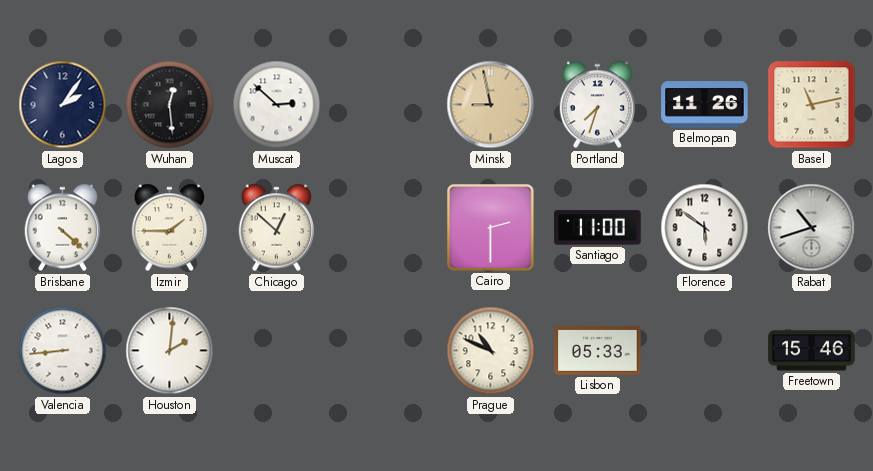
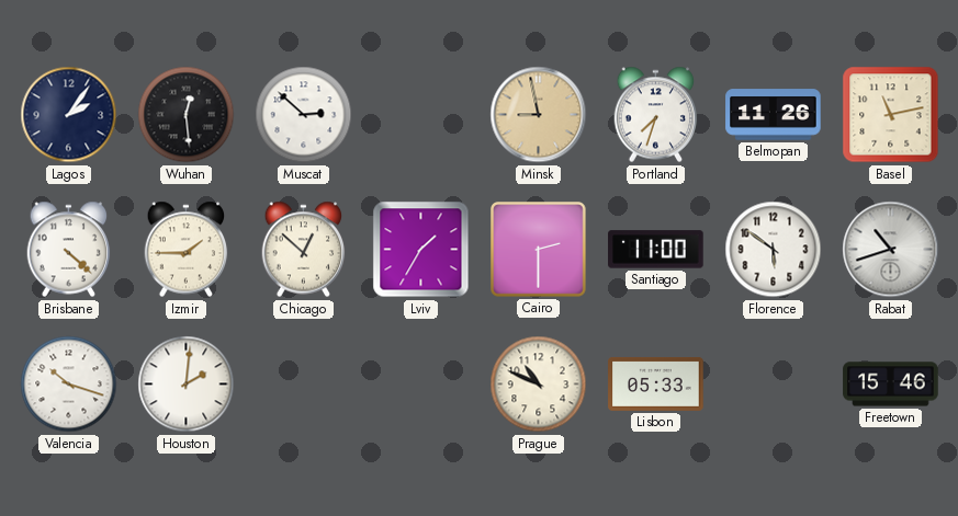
Lviv: none -> 1:35 (421, 250)
Valencia: 8:44 -> 10:18 (69, 385)
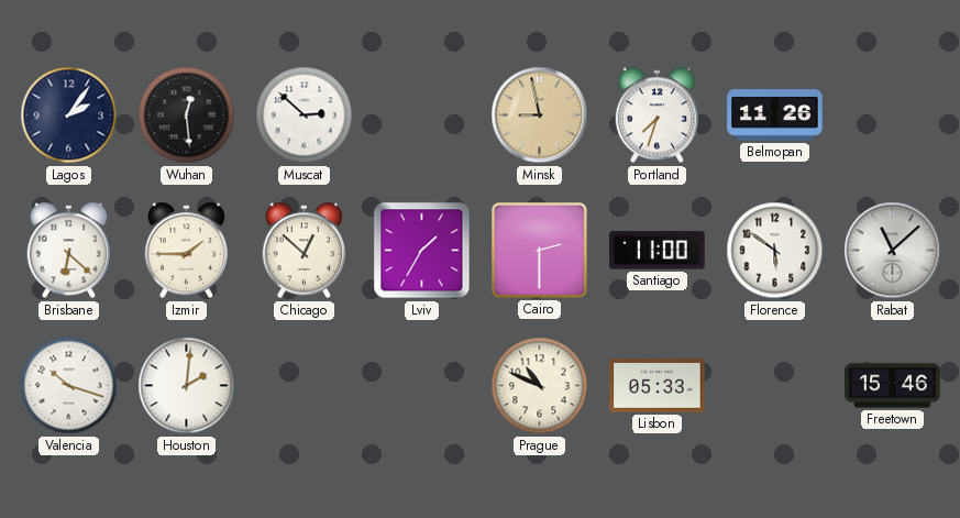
Basel: 11:13 -> none (891, 115)
Brisbane: 4:22 -> 6:22 (69, 251)
Rabat: 10:42 -> 11:08 (893, 251)
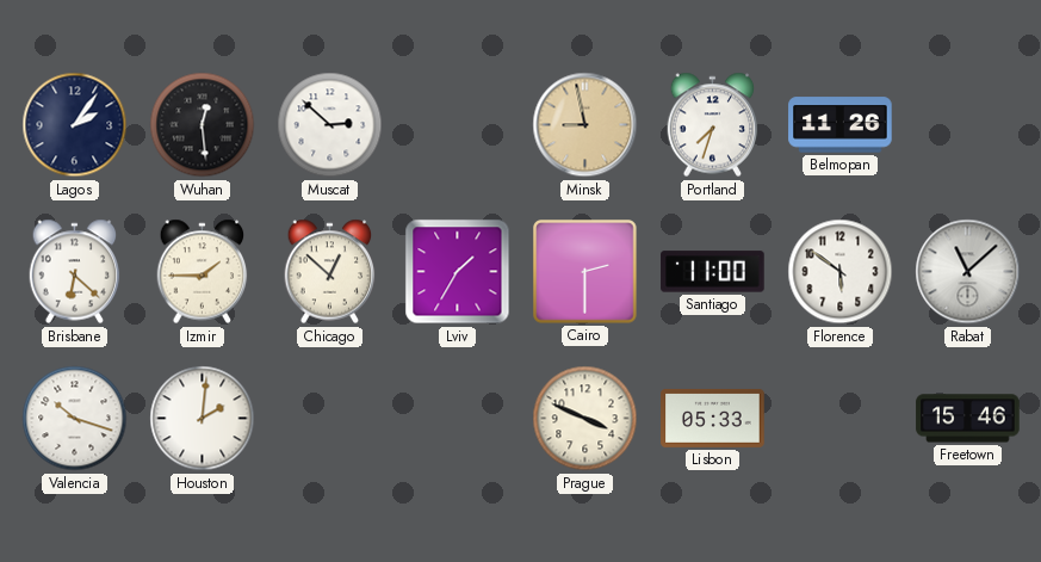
Prague: 10:49 -> 3:49 (585, 419)
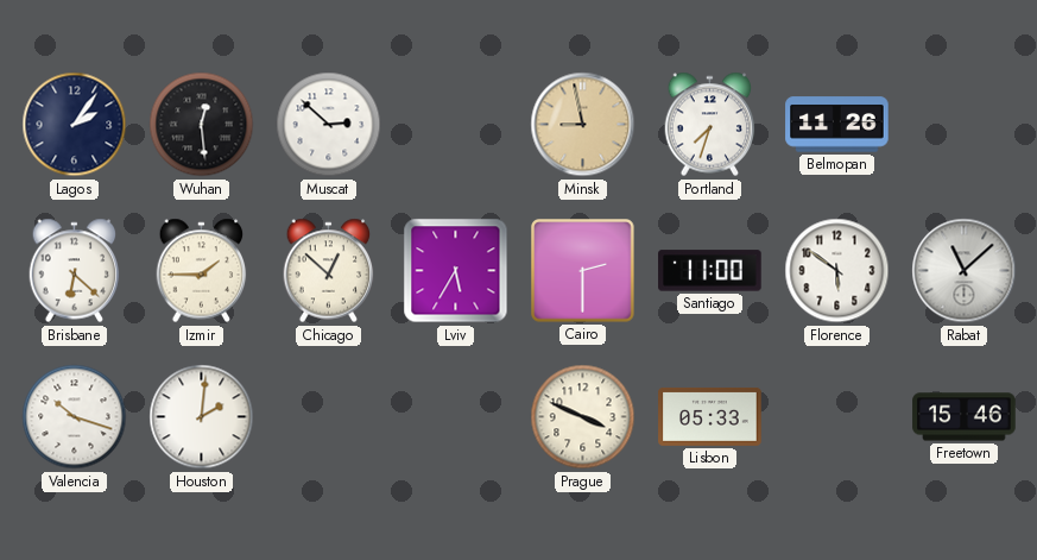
Lviv: 1:35 -> 5:35 (456, 271)
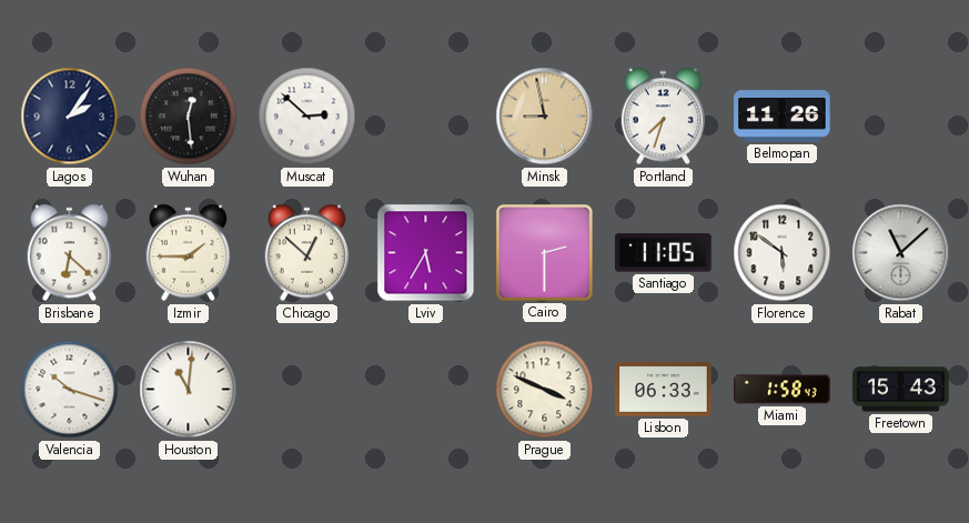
Santiago: 11:00 -> 11:05 (664, 253)
Houston: 2:01 -> 11:01 (189, 390)
Lisbon: 05:33 -> 06:33 (664, 389)
Miami: none -> 1:58 (783, 390)
Freetown: 15:46 -> 15:43 (901, 390)
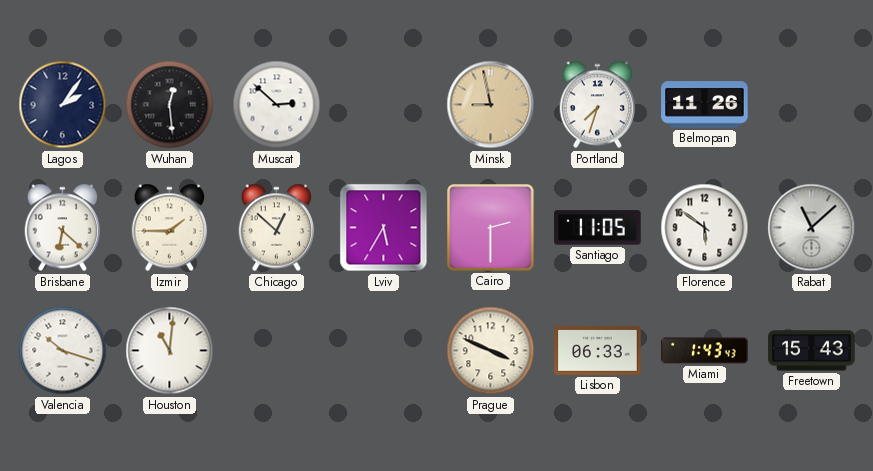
Miami: 1:58 -> 1:43 (705, 351)
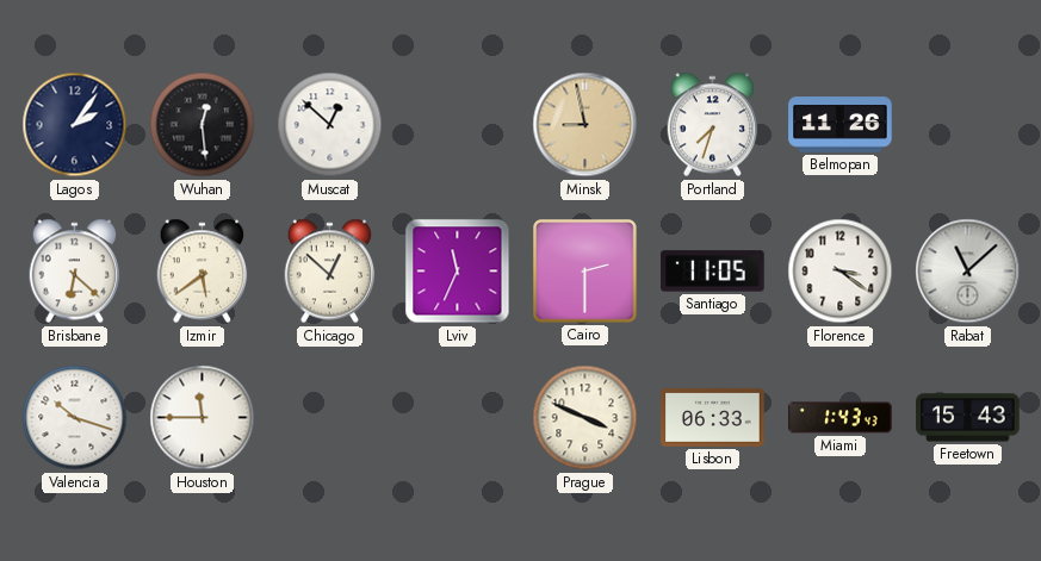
Muscat: 2:52 -> 12:52 (330, 125)
Izmir: 1:45 -> 5:39 (203, 272)
Lviv: 5:35 -> 11:34 (458, 272)
Florence: 5:51 -> 3:21 (841, 272)
Houston: 11:01 -> 11:45 (203, 418)
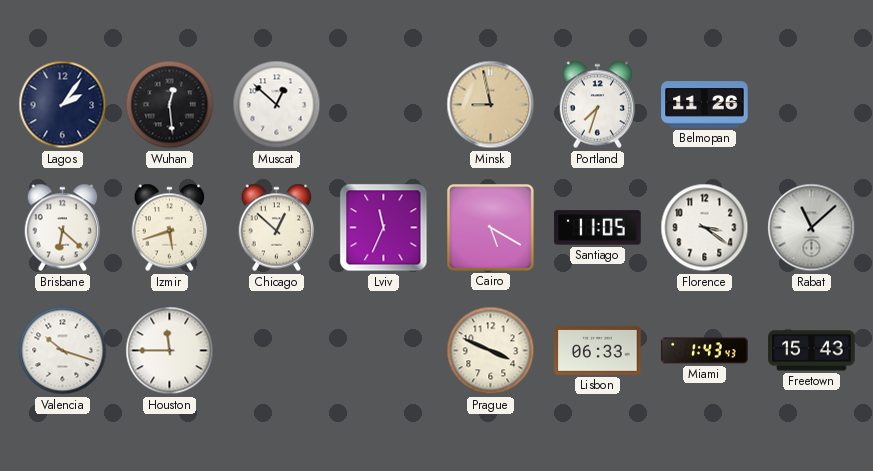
Izmir: 5:39 -> 5:42 (170, 228)
Cairo: 2:30 -> 5:20 (491, 228)
